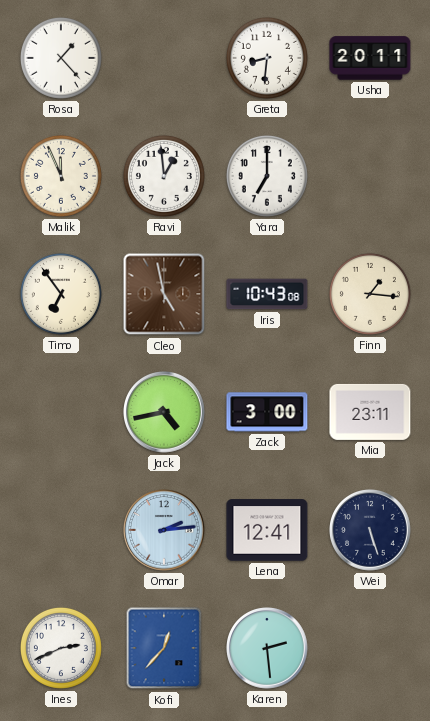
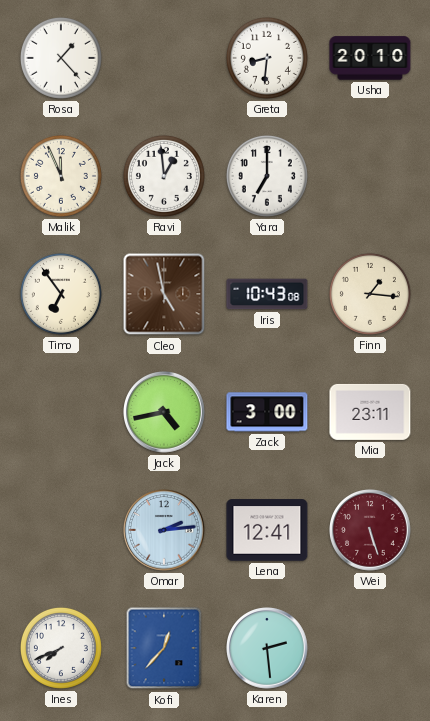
Usha: 20:11 -> 20:10 (370, 58)
Wei dial: navy -> burgundy (371, 531)
Ines: 2:41 -> 7:41 (61, 648)
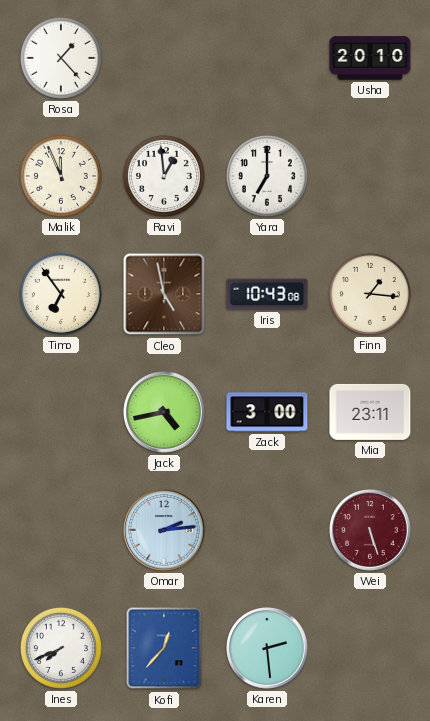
Greta: 8:31 -> none (267, 58)
Lena: 12:41 -> none (267, 530)
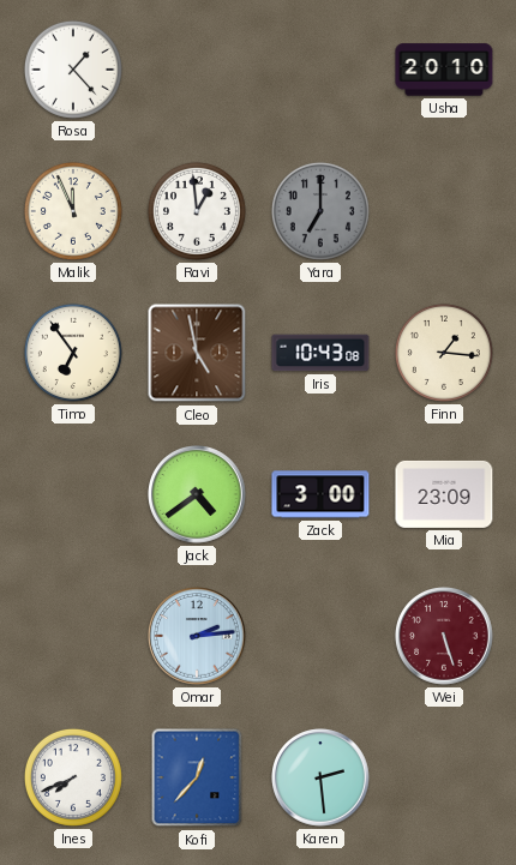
Yara dial: white -> grey (320, 211)
Jack: 4:43 -> 4:39 (198, 495)
Mia: 23:11 -> 23:09 (444, 494)
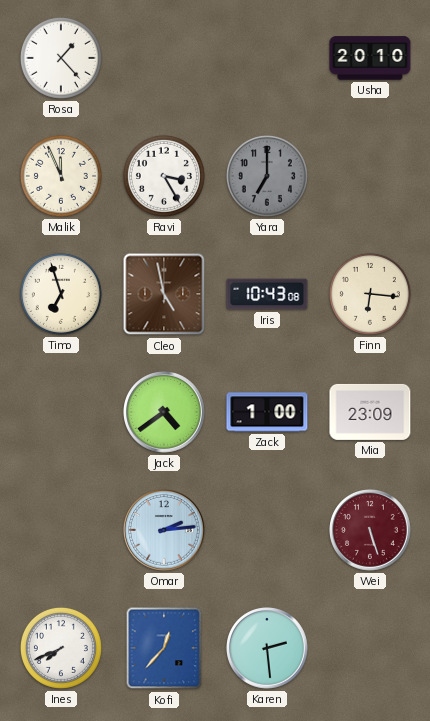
Ravi: 12:59 -> 3:25 (164, 176)
Timo: 6:54 -> 6:57 (61, 294)
Finn: 1:16 -> 6:16 (370, 294)
Zack: 3:00 -> 1:00 (267, 412)
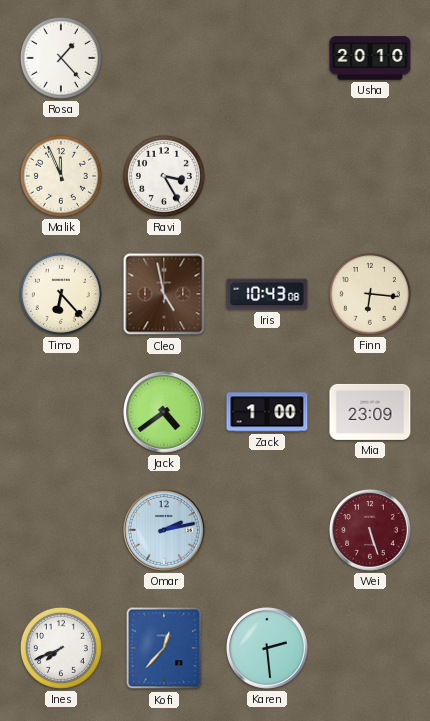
Yara: 7:00 -> none (267, 176)
Timo: 6:57 -> 6:23 (61, 294)
Omar: 2:14 -> 2:13 (165, 531)
